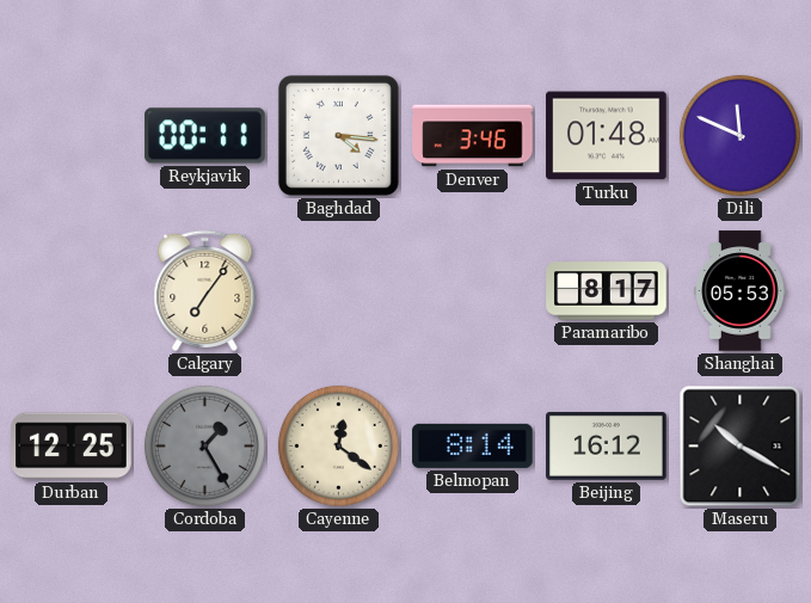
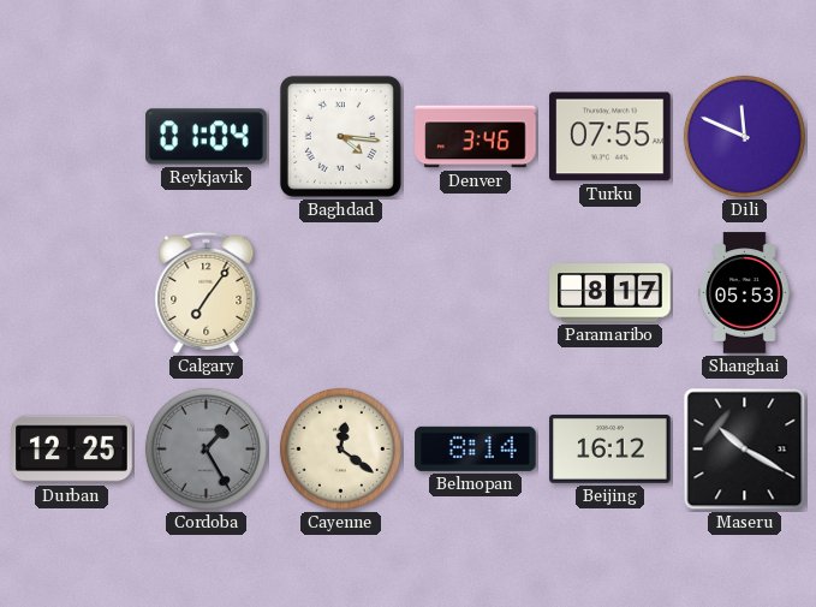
Reykjavik: 00:11 -> 01:04 (207, 137)
Turku: 01:48 -> 07:55 (610, 137)
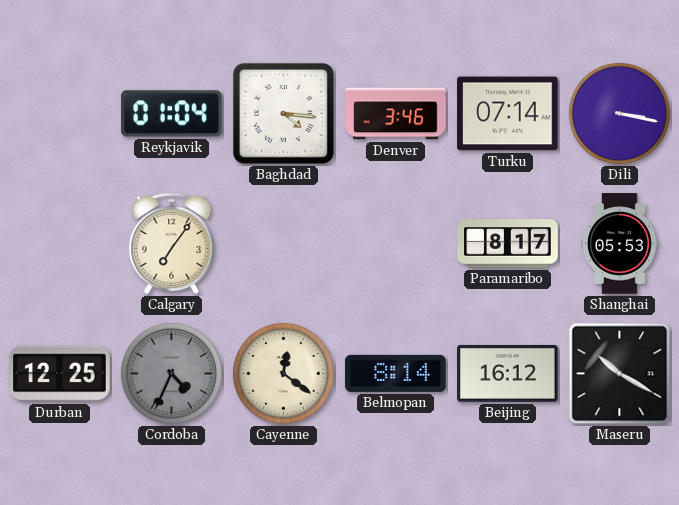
Turku: 07:55 -> 07:14 (508, 114)
Dili: 11:49 -> 3:17 (619, 113)
Cordoba: 1:25 -> 4:34 (171, 373)
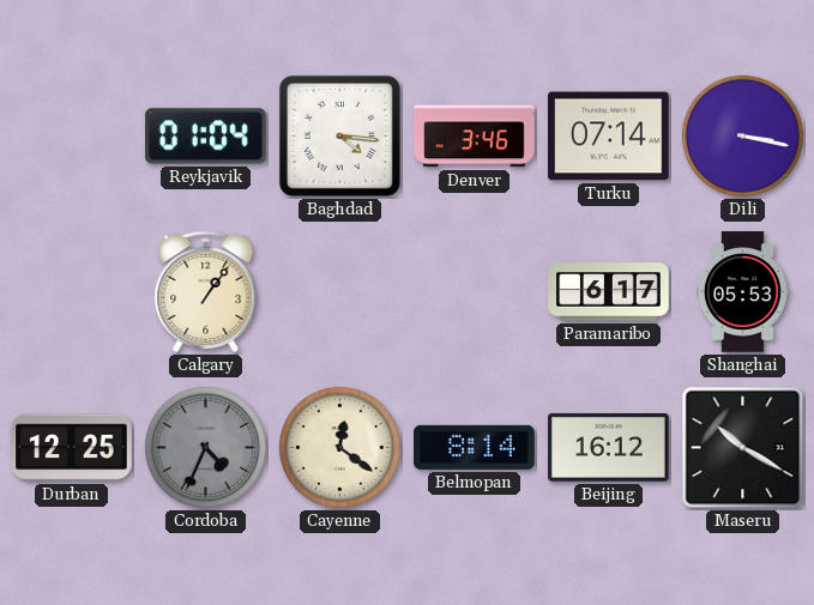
Calgary: 7:06 -> 1:06 (206, 291)
Paramaribo: 8:17 -> 6:17 (609, 292)
